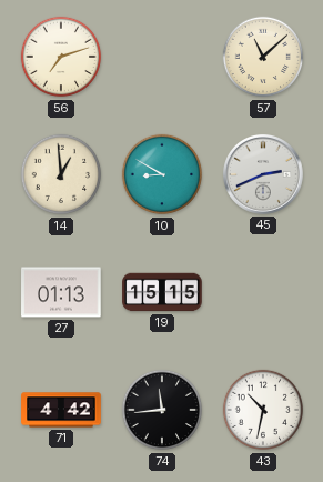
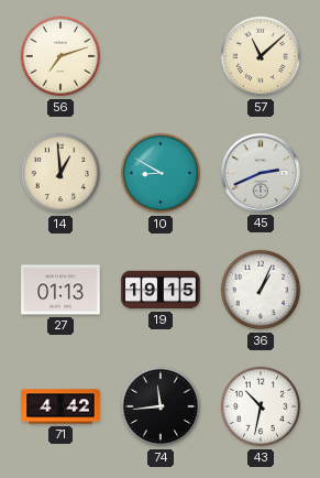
19: 15:15 -> 19:15 (161, 290)
36: none -> 1:04 (261, 290)
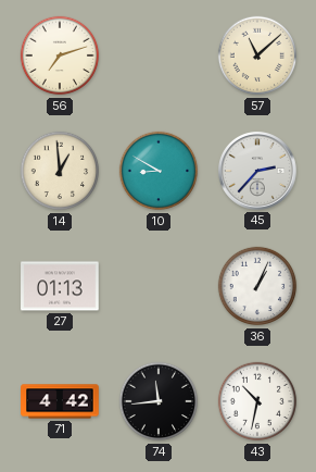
45: 2:41 -> 2:37 (258, 172)
19: 19:15 -> none (161, 290)
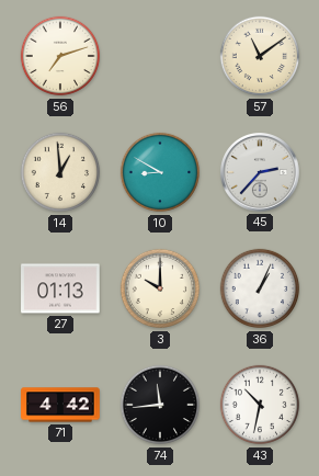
57: 11:08 -> 11:09 (260, 56)
3: none -> 10:00 (160, 288)
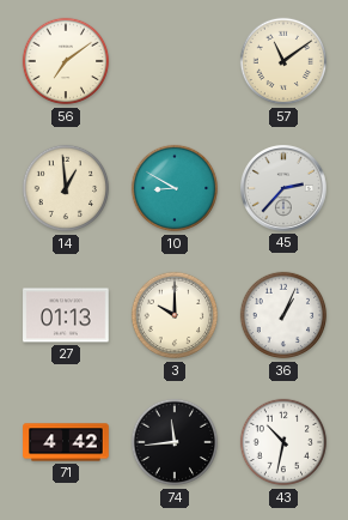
56: 7:12 -> 7:09 (66, 61)
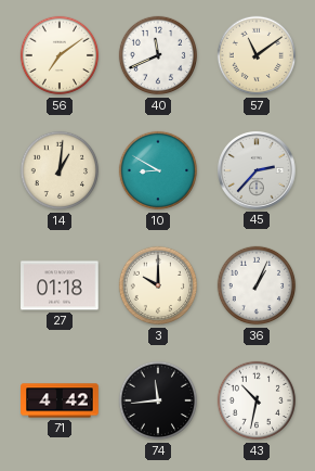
40: none -> 11:41 (158, 55)
14: 12:59 -> 1:01 (60, 170)
27: 01:13 -> 01:18 (60, 285)
